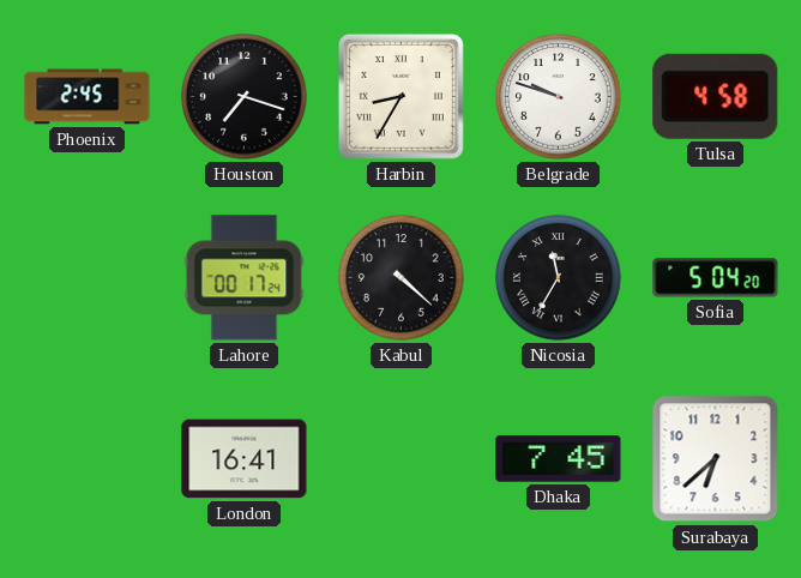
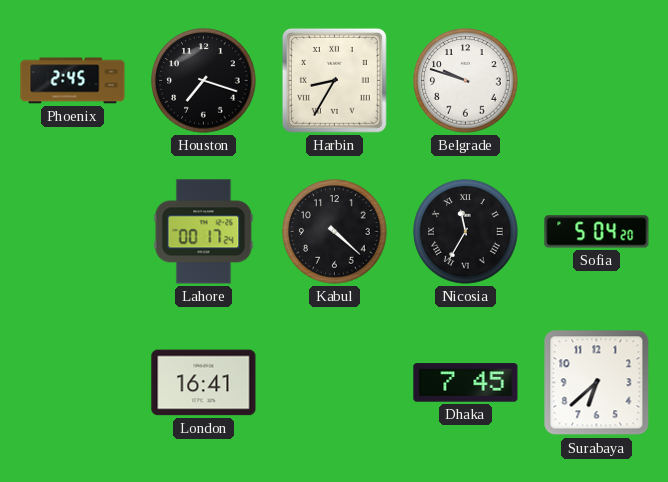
Tulsa: 4:58 -> none (716, 96)
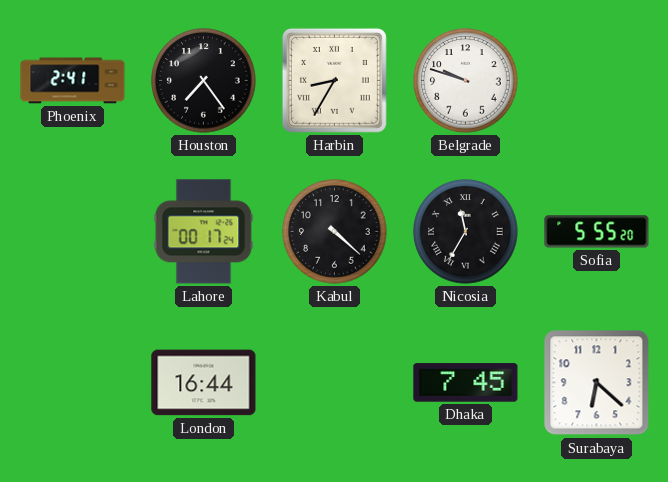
Phoenix: 2:45 -> 2:41 (73, 81)
Houston: 7:18 -> 7:24 (204, 81)
Sofia: 5:04 -> 5:55 (597, 232)
London: 16:41 -> 16:44 (204, 383)
Surabaya: 6:38 -> 6:22 (597, 383)
